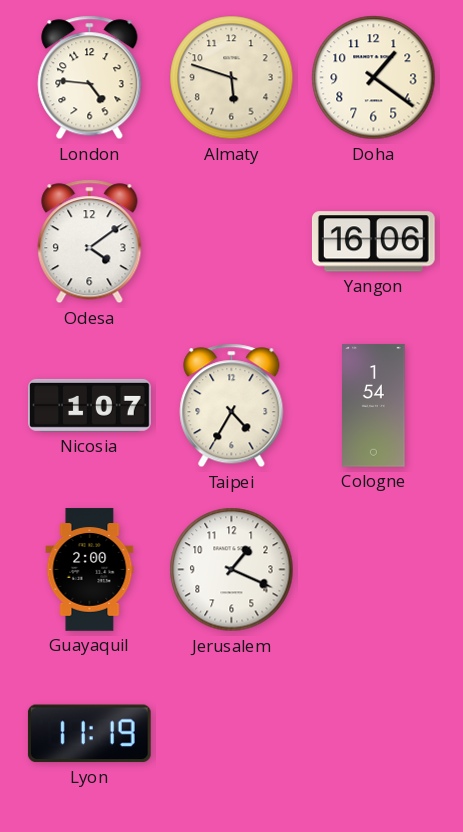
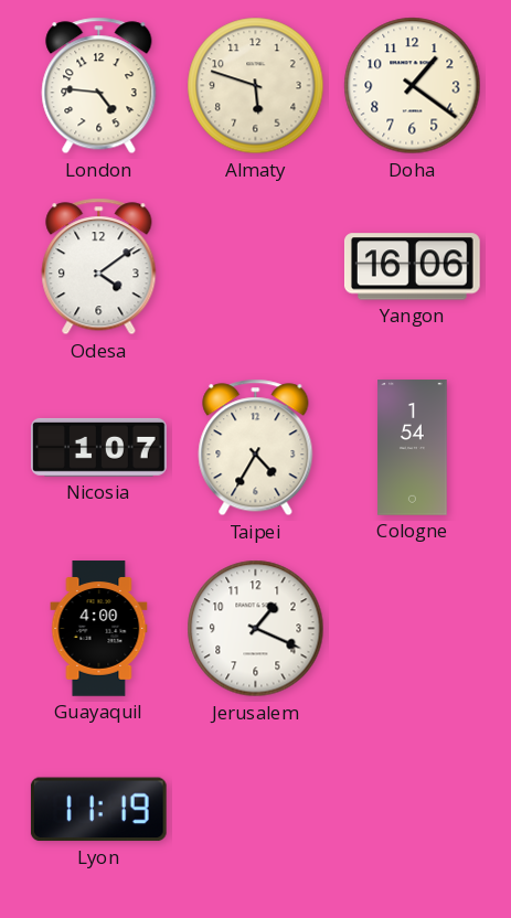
Guayaquil: 2:00 -> 4:00 (99, 629)
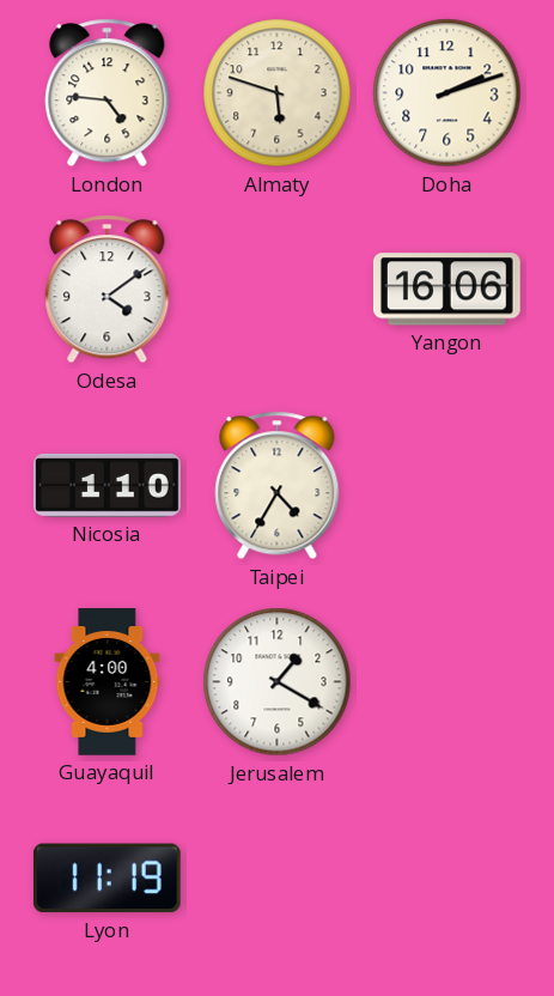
Doha: 1:21 -> 2:12 (448, 93)
Nicosia: 1:07 -> 1:10 (108, 485)
Cologne: 1:54 -> none (413, 448)
Jerusalem: 1:19 -> 1:20 (278, 682)
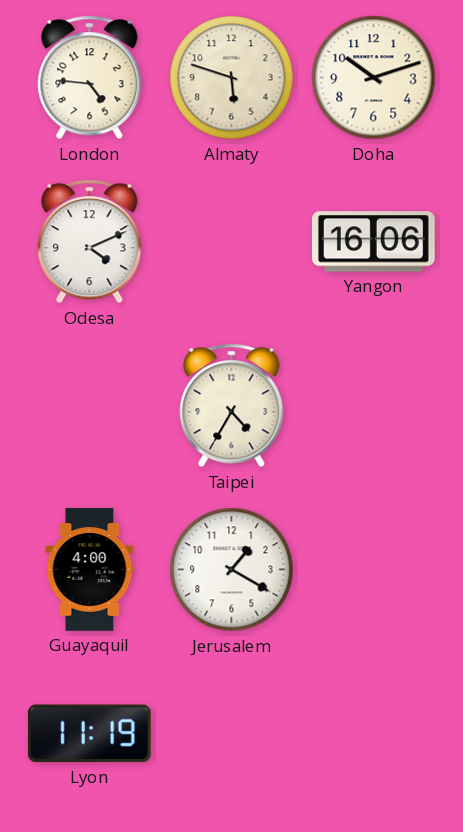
Doha: 2:12 -> 10:12 (374, 78)
Odesa: 4:09 -> 4:11 (90, 242)
Nicosia: 1:10 -> none (108, 485)
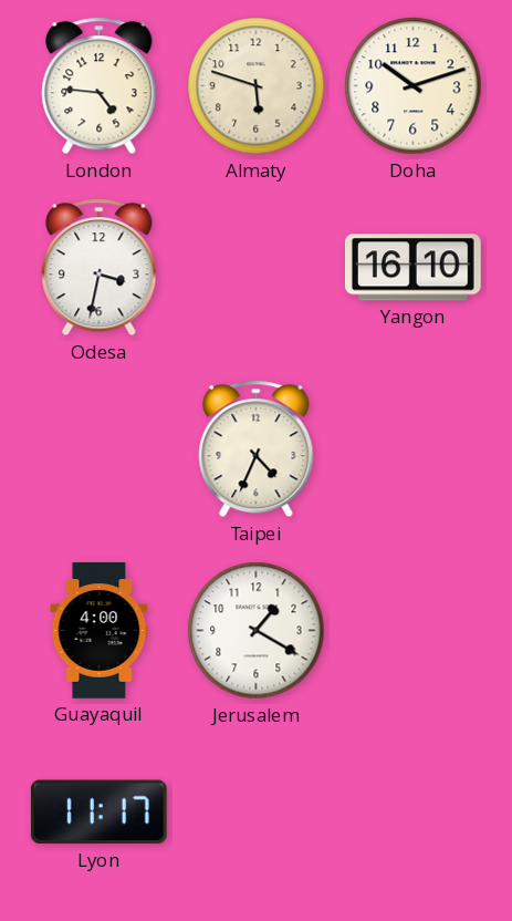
Odesa: 4:11 -> 3:32 (100, 268)
Yangon: 16:06 -> 16:10 (412, 268)
Taipei: 4:35 -> 4:34 (257, 449)
Lyon: 11:19 -> 11:17 (98, 813)
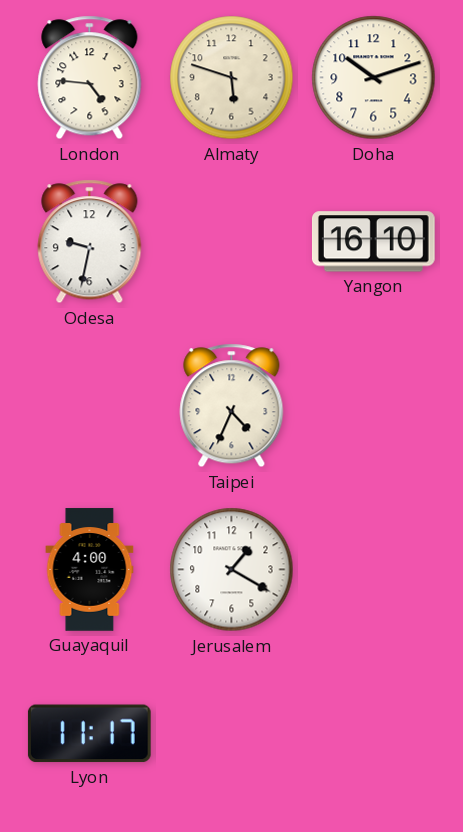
Odesa: 3:32 -> 9:32 (90, 242)
